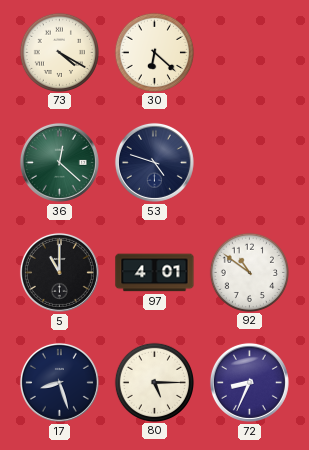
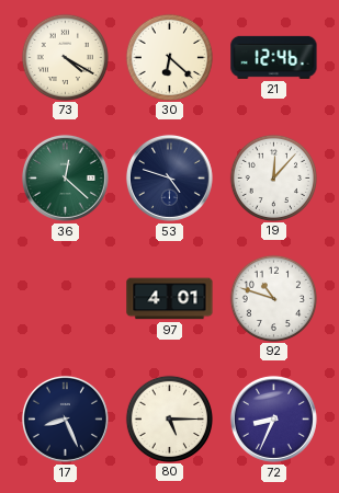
21: none -> 12:46 (274, 57)
19: none -> 12:07 (273, 177)
5: 11:00 -> none (59, 272)
92: 10:51 -> 10:48 (273, 298)
17: 8:27 -> 8:26 (65, 419)
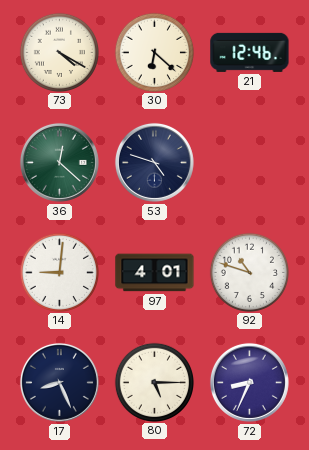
19: 12:07 -> none (273, 177)
14: none -> 9:01 (59, 272)
